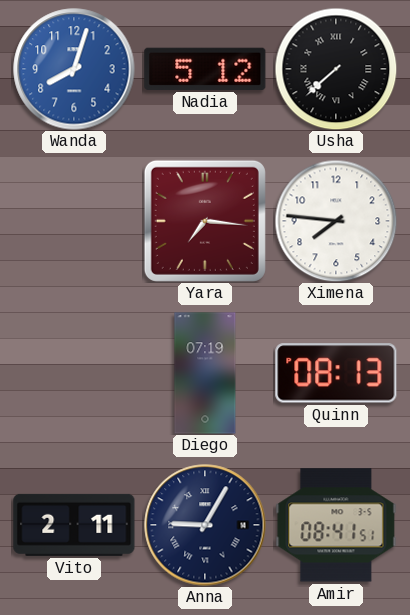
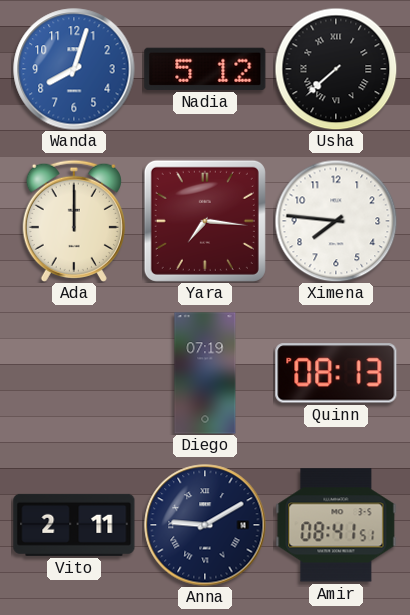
Ada: none -> 12:00 (74, 221)
Anna: 9:05 -> 9:10 (205, 525)
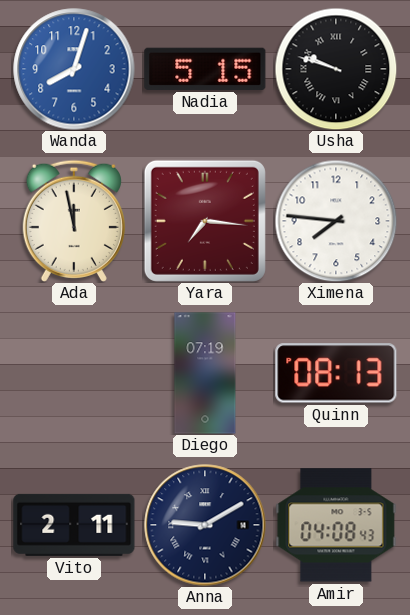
Nadia: 5:12 -> 5:15 (205, 69)
Usha: 7:38 -> 9:48 (336, 69)
Ada: 12:00 -> 11:58 (74, 221)
Amir: 08:41 -> 04:08 (336, 525)
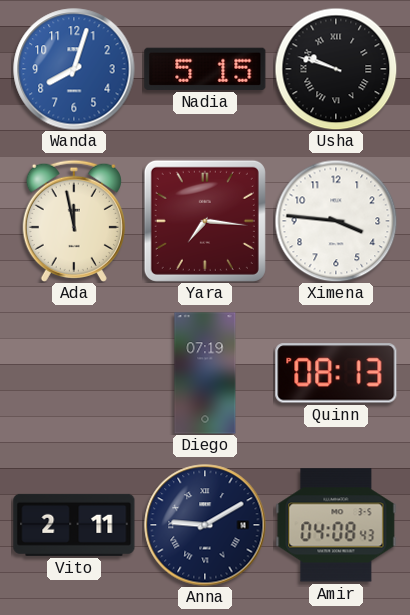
Ximena: 7:46 -> 3:46 (336, 221)
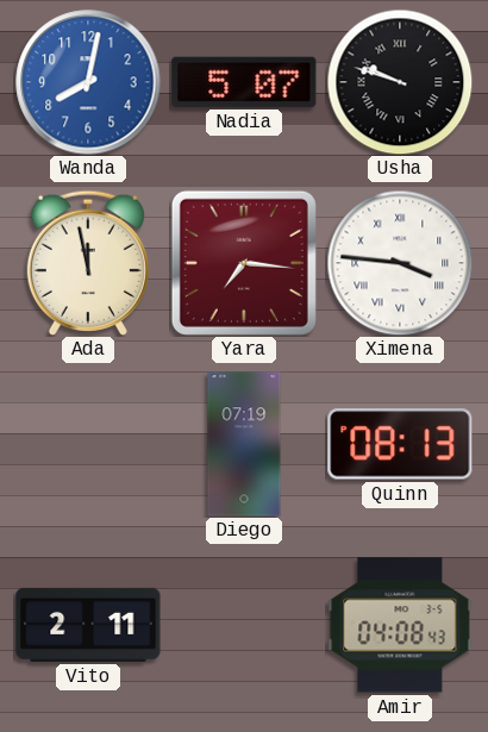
Wanda: 8:03 -> 8:02 (88, 82)
Nadia: 5:15 -> 5:07 (244, 82)
Ximena numerals: Arabic -> Roman (400, 263)
Anna: 9:10 -> none (205, 525)
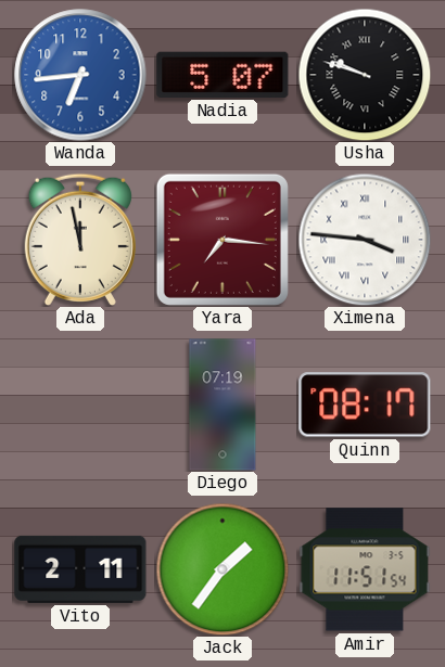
Wanda: 8:02 -> 6:44 (80, 75)
Quinn: 08:13 -> 08:17 (365, 405)
Jack: none -> 1:36 (223, 569)
Amir: 04:08 -> 11:51 (365, 569)
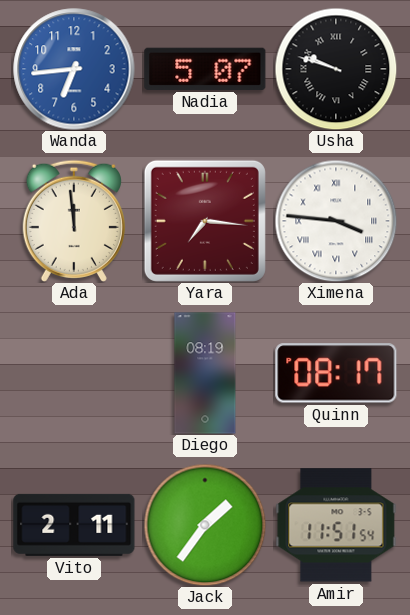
Ada: 11:58 -> 11:59 (74, 221)
Diego: 07:19 -> 08:19 (205, 373)
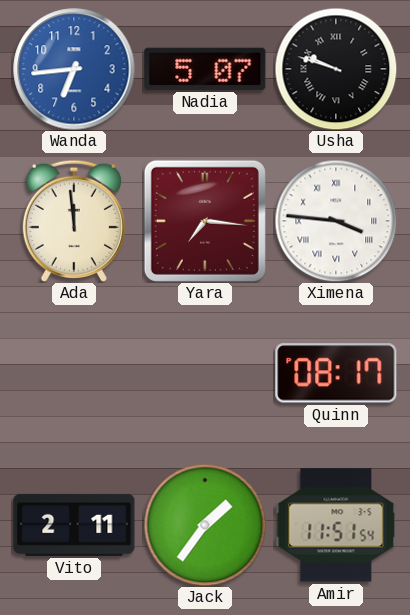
Diego: 08:19 -> none (205, 373)
